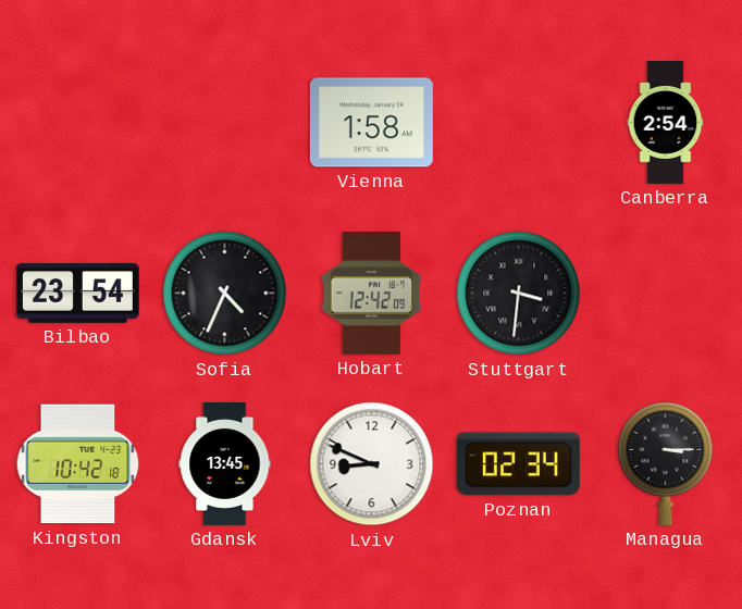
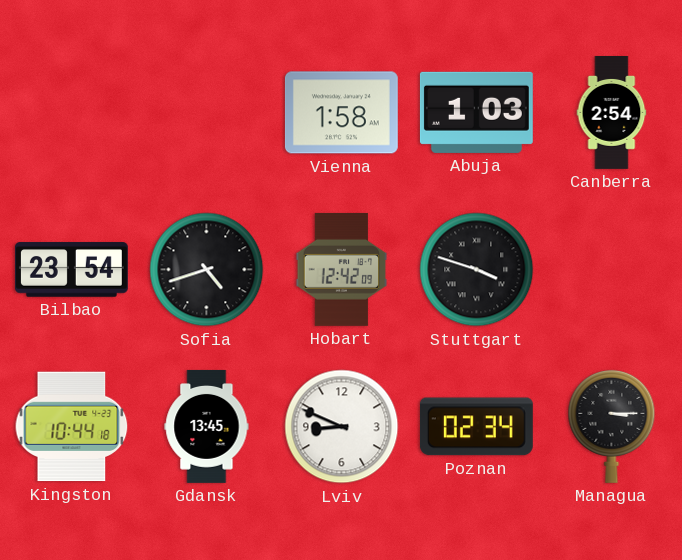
Abuja: none -> 1:03 (476, 112)
Sofia: 4:34 -> 4:42 (207, 270)
Stuttgart: 3:31 -> 3:48 (477, 270)
Kingston: 10:42 -> 10:44 (72, 427)
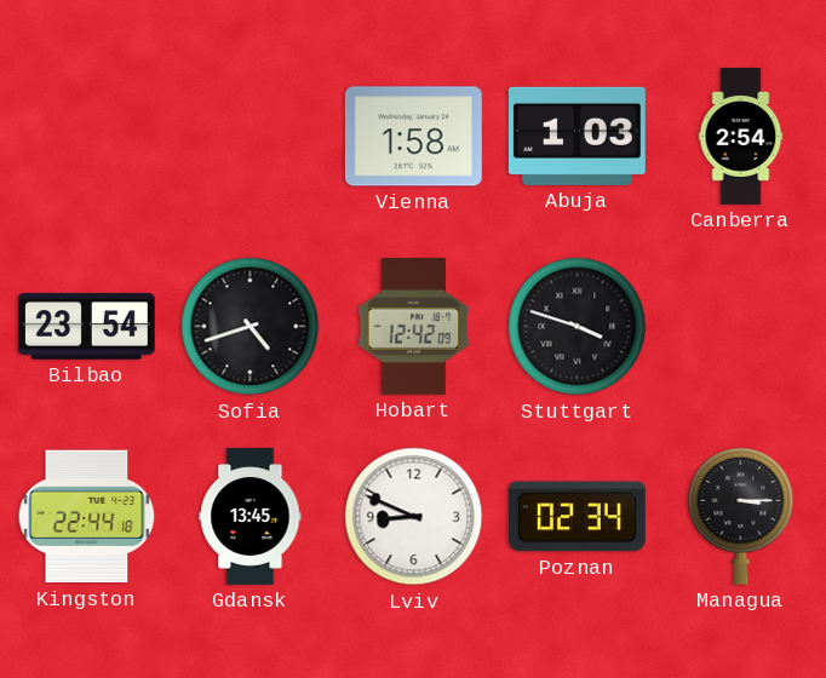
Kingston: 10:44 -> 22:44 (87, 517)
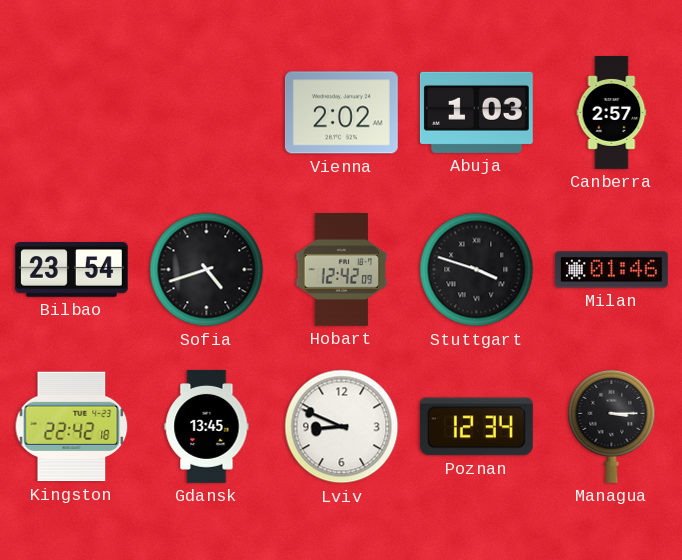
Vienna: 1:58 -> 2:02 (341, 113)
Canberra: 2:54 -> 2:57 (612, 113)
Milan: none -> 01:46 (611, 270)
Kingston: 22:44 -> 22:42 (72, 427)
Poznan: 02:34 -> 12:34 (476, 427)
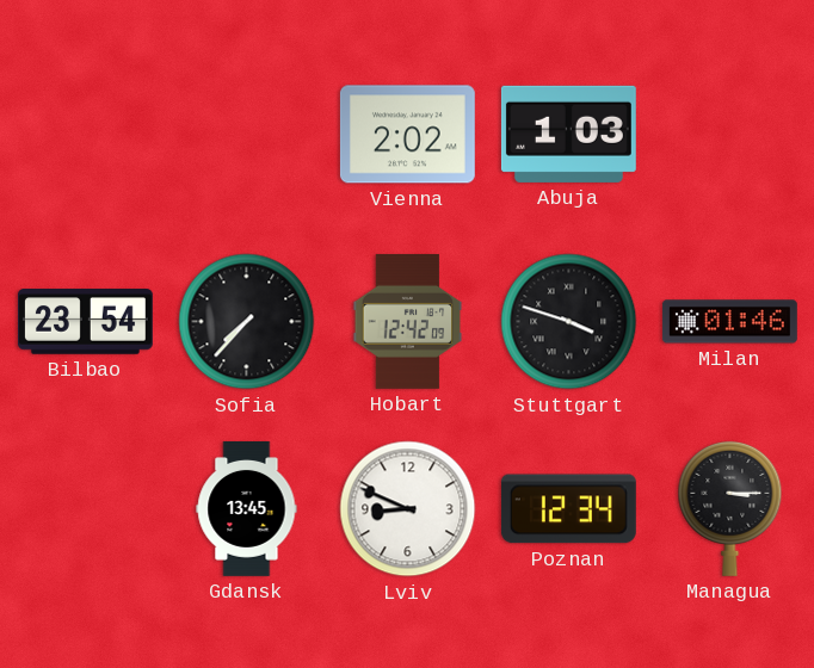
Canberra: 2:57 -> none (612, 113)
Sofia: 4:42 -> 7:37 (247, 322)
Kingston: 22:42 -> none (72, 427)
